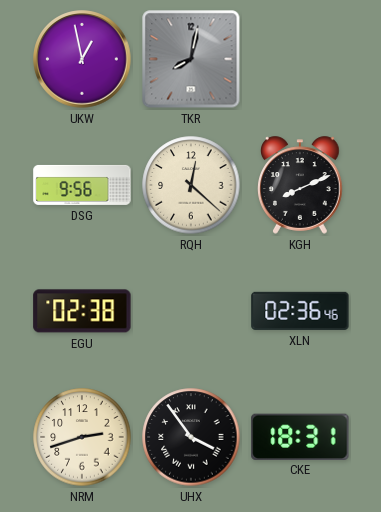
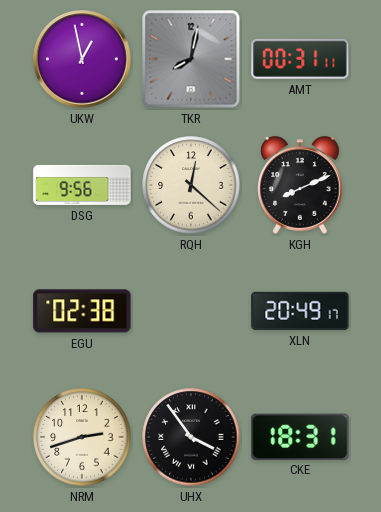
AMT: none -> 00:31 (300, 59)
XLN: 02:36 -> 20:49 (300, 311)
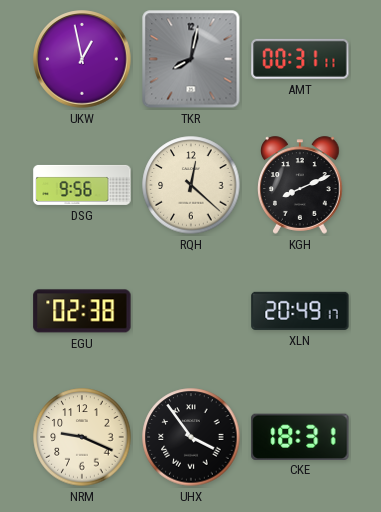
NRM: 2:42 -> 9:19 (82, 437)
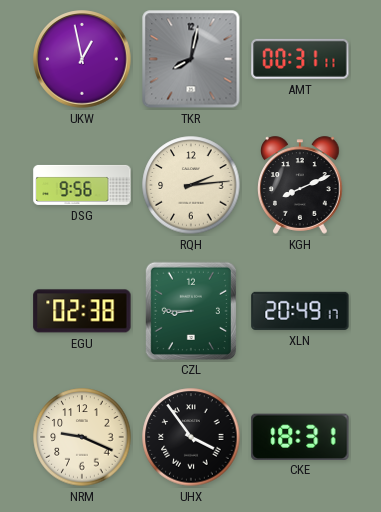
RQH: 12:22 -> 2:14 (191, 185)
CZL: none -> 8:45 (190, 310)
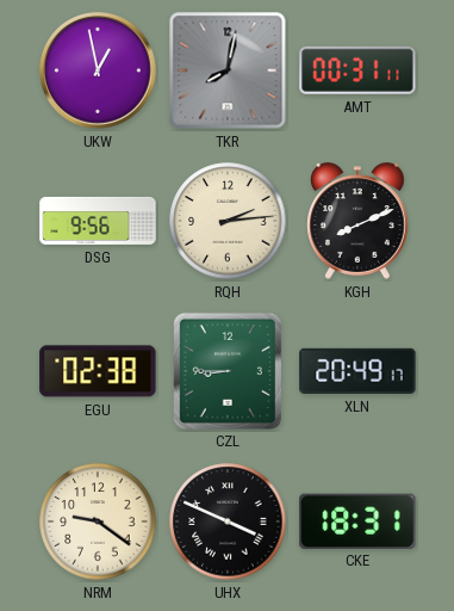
NRM: 9:19 -> 9:21 (98, 521)
UHX: 3:54 -> 3:49 (228, 521)
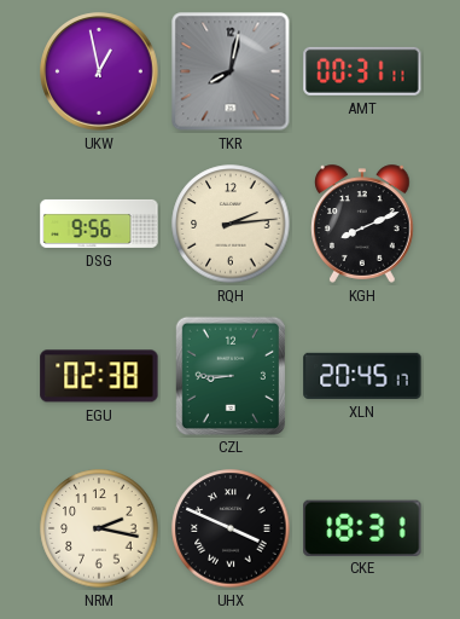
XLN: 20:49 -> 20:45 (362, 376)
NRM: 9:21 -> 2:17 (99, 528)
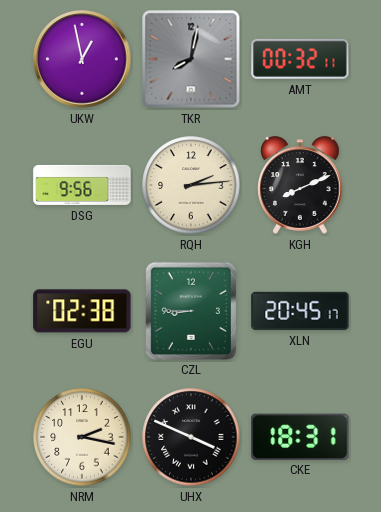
AMT: 00:31 -> 00:32 (300, 59)
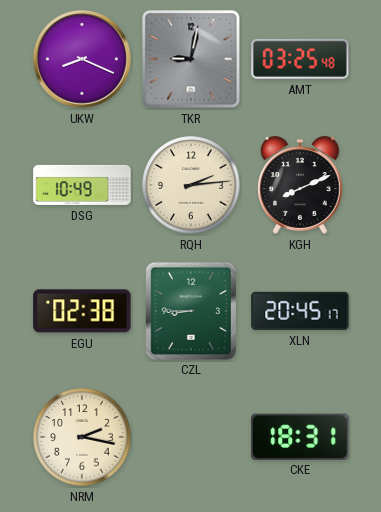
UKW: 12:58 -> 8:19 (82, 59)
TKR: 8:02 -> 9:02 (191, 59)
AMT: 00:32 -> 03:25 (300, 59)
DSG: 9:56 -> 10:49 (82, 185)
UHX: 3:49 -> none (191, 437)
